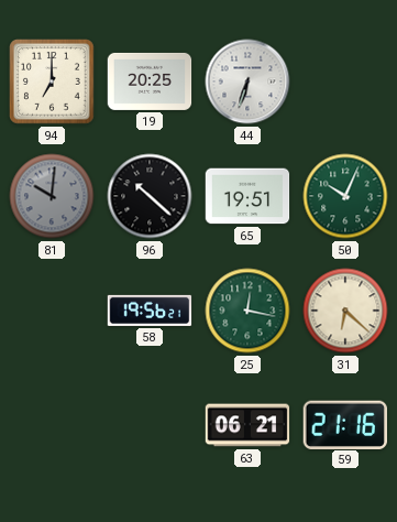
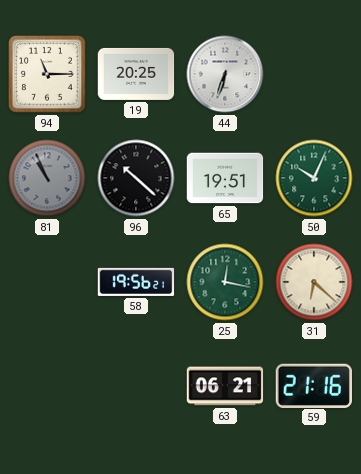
94: 7:00 -> 11:15 (48, 75)
81: 10:01 -> 10:56 (47, 178)
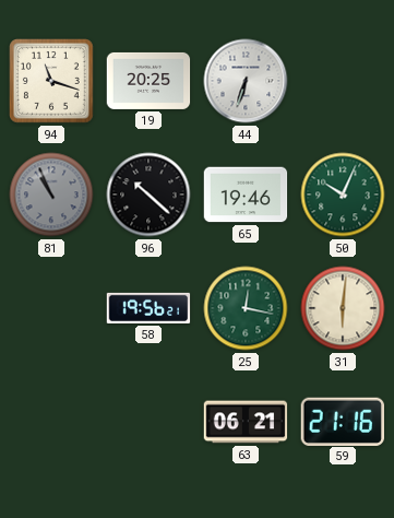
94: 11:15 -> 11:18 (52, 82)
65: 19:51 -> 19:46 (246, 195)
31: 6:22 -> 6:01 (343, 308)
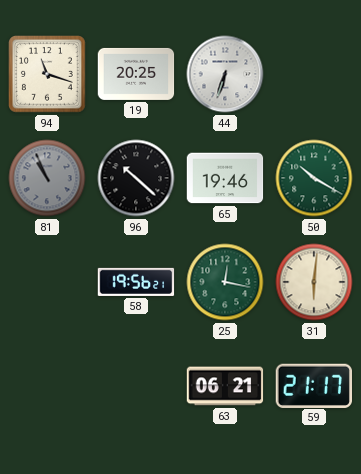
50: 10:04 -> 10:20 (314, 178)
59: 21:16 -> 21:17 (313, 385)
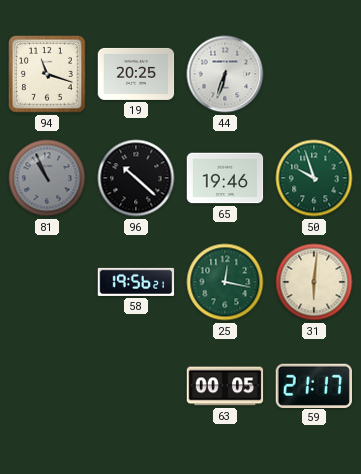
50: 10:20 -> 9:57 (314, 178)
63: 06:21 -> 00:05 (225, 386)
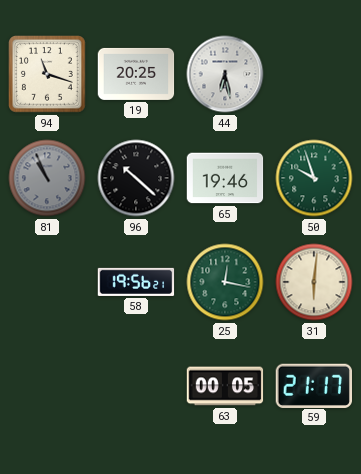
44: 6:33 -> 6:28 (225, 74)
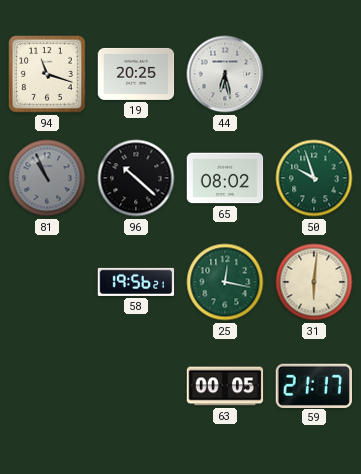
65: 19:46 -> 08:02 (225, 178)
